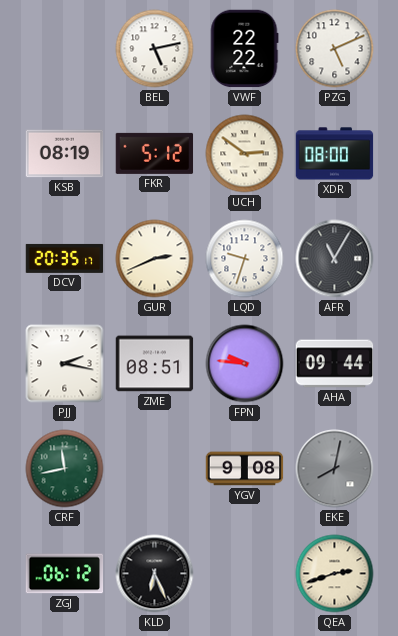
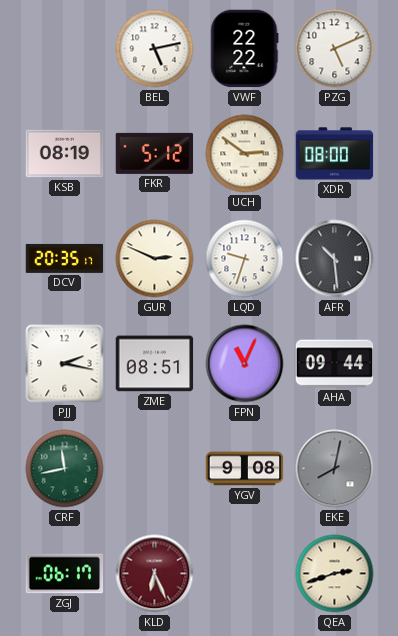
GUR: 2:41 -> 2:49 (155, 259)
AFR: 11:05 -> 10:29 (335, 259)
FPN: 9:46 -> 11:04 (245, 364)
ZGJ: 06:12 -> 06:17 (65, 574)
KLD dial: black -> burgundy (155, 574)
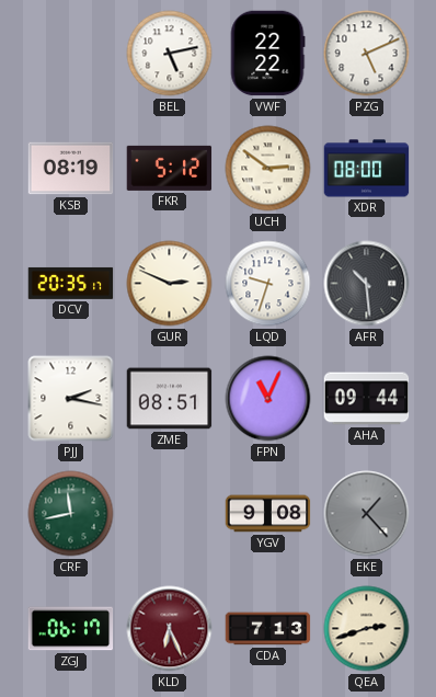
EKE: 8:02 -> 1:23 (367, 514)
CDA: none -> 7:13 (268, 629)
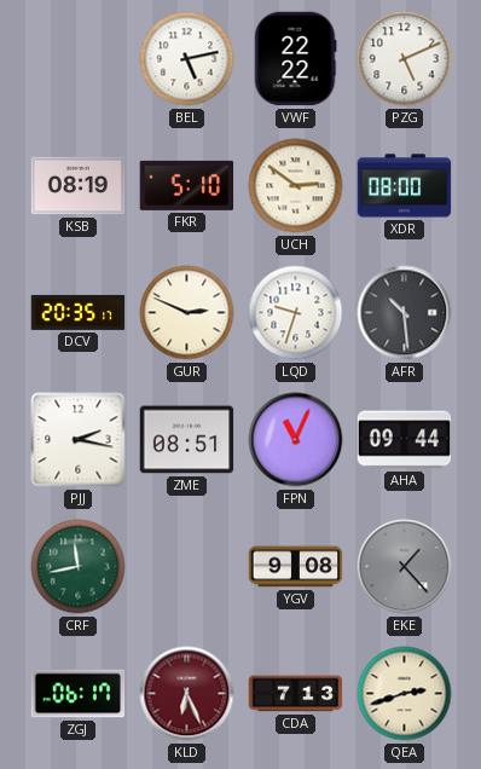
FKR: 5:12 -> 5:10 (187, 185)
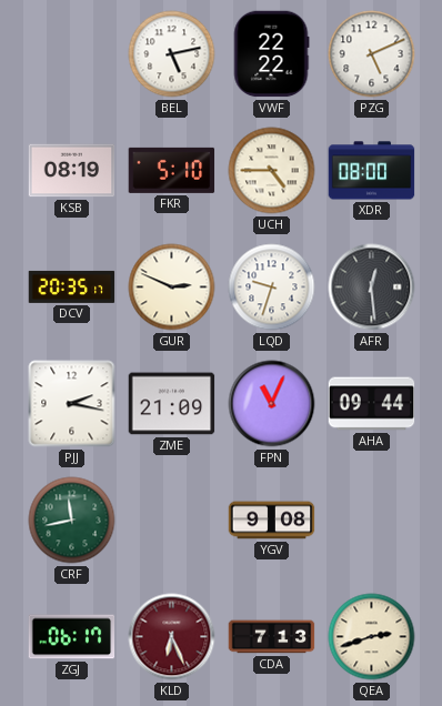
UCH: 2:51 -> 4:45 (272, 171)
AFR: 10:29 -> 12:29 (372, 288)
ZME: 08:51 -> 21:09 (172, 404)
EKE: 1:23 -> none (405, 567)
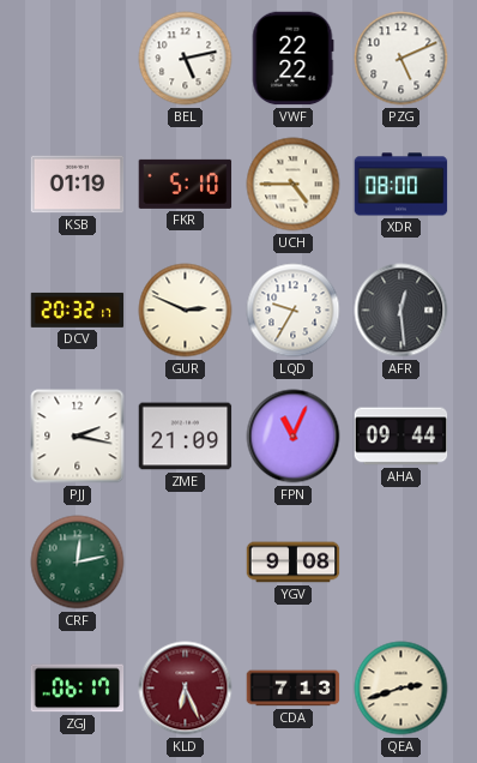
KSB: 08:19 -> 01:19 (78, 185)
DCV: 20:35 -> 20:32 (78, 310)
LQD: 9:33 -> 9:35 (294, 311)
CRF: 11:43 -> 12:13 (78, 563)
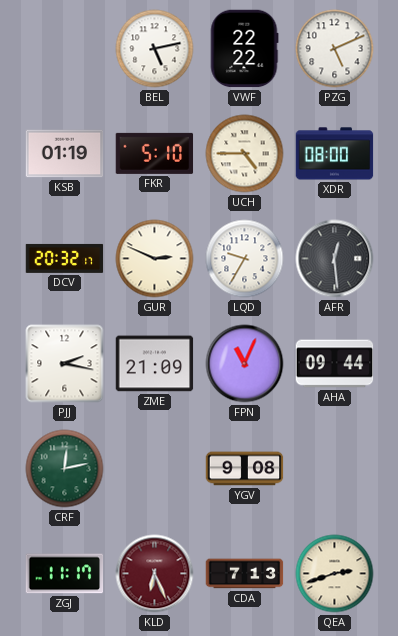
ZGJ: 06:17 -> 11:17 (65, 574)
